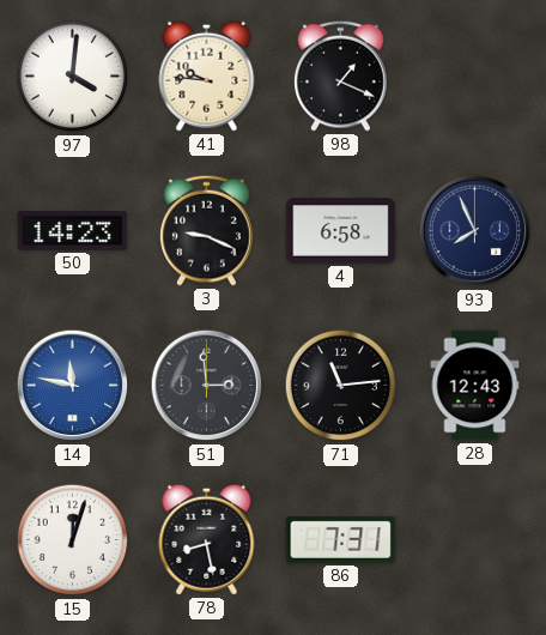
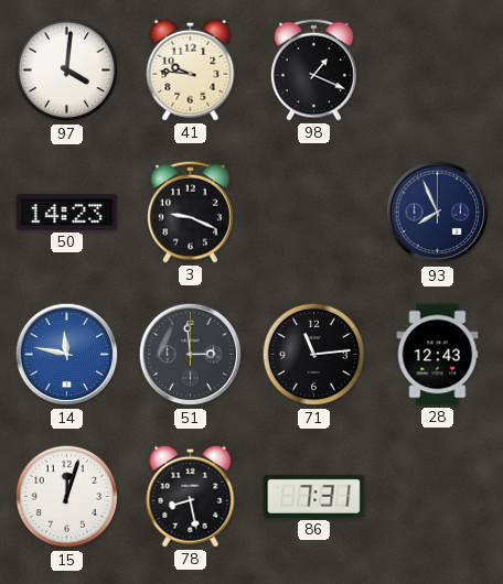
4: 6:58 -> none (341, 231)
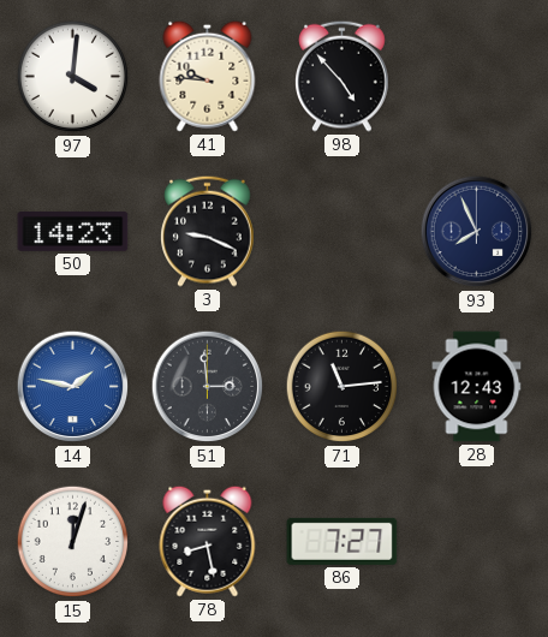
98: 1:19 -> 4:53 (342, 76)
14: 11:47 -> 1:47 (73, 387)
86: 7:31 -> 7:27 (342, 541)
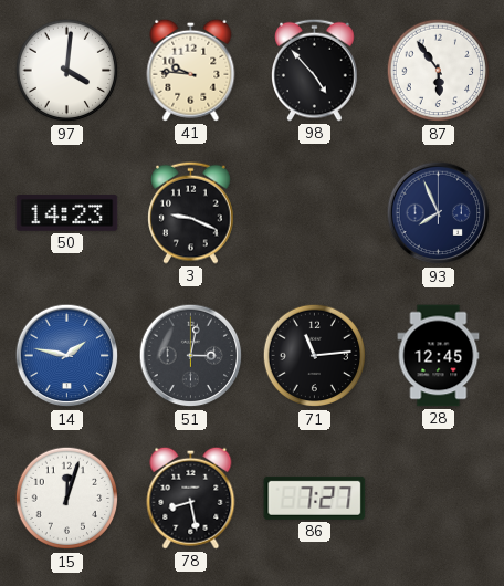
87: none -> 5:54 (439, 71)
51: 2:59 -> 3:02 (191, 356)
28: 12:43 -> 12:45 (439, 356)
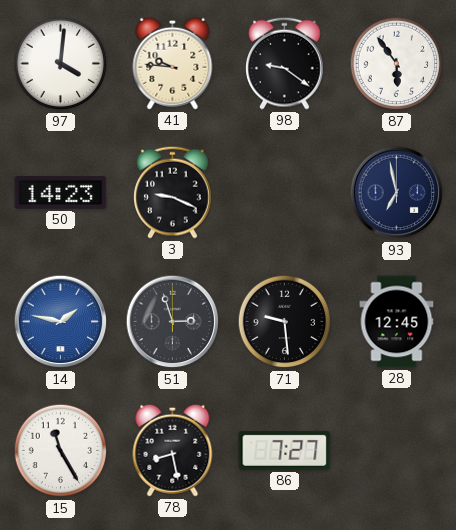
98: 4:53 -> 9:21 (285, 63)
93: 7:56 -> 6:58 (397, 193)
51: 3:02 -> 2:57 (173, 322)
71: 11:14 -> 9:29 (285, 322)
15: 12:03 -> 11:25 (61, 451)
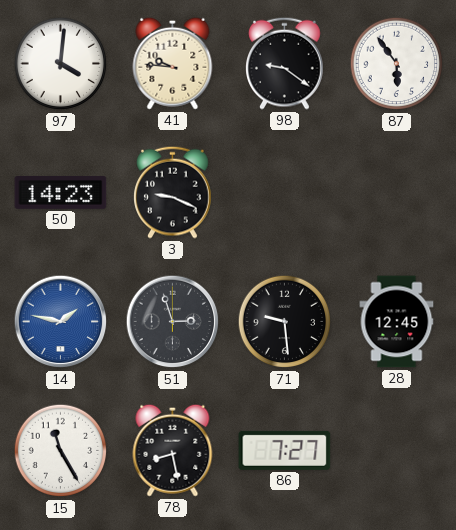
93: 6:58 -> none (397, 193)
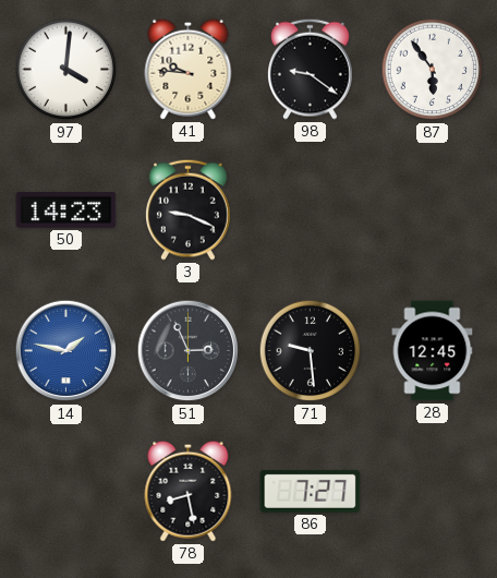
51: 2:57 -> 2:56 (189, 351)
15: 11:25 -> none (61, 451)
